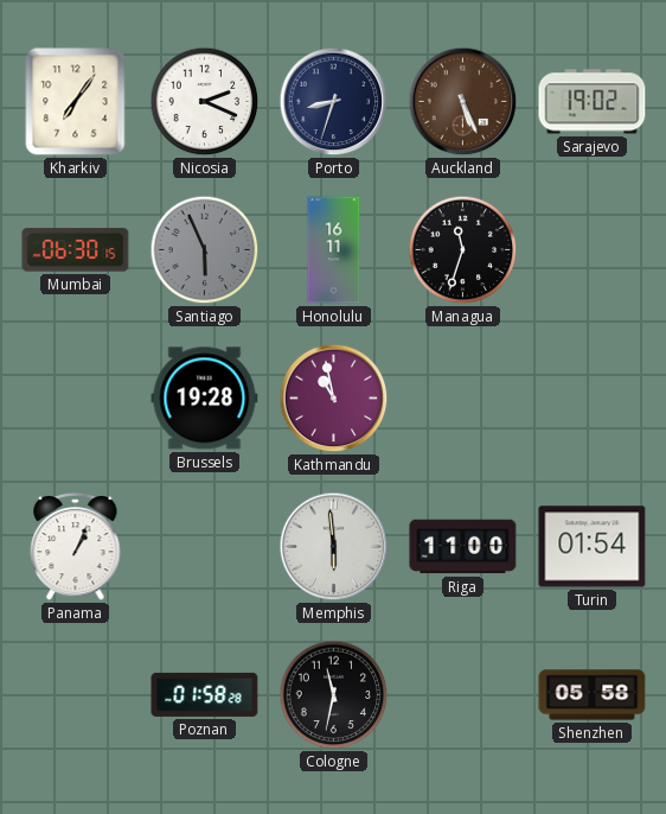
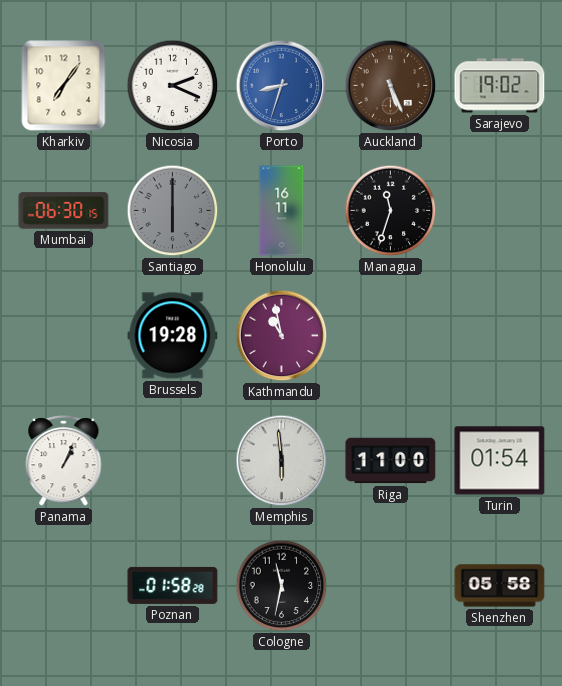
Porto dial: navy -> blue (282, 86)
Santiago: 5:56 -> 6:00 (173, 211)
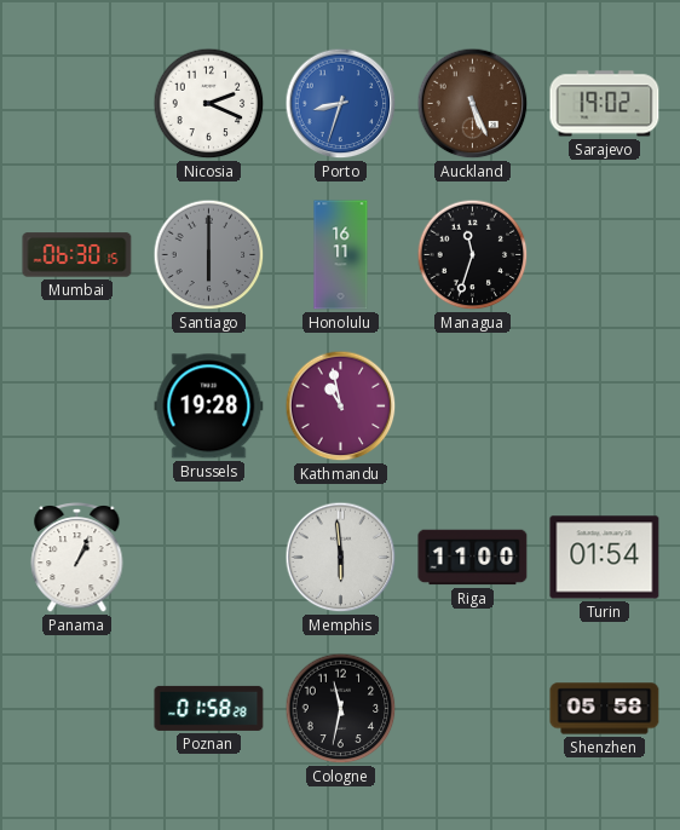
Kharkiv: 7:06 -> none (64, 86)
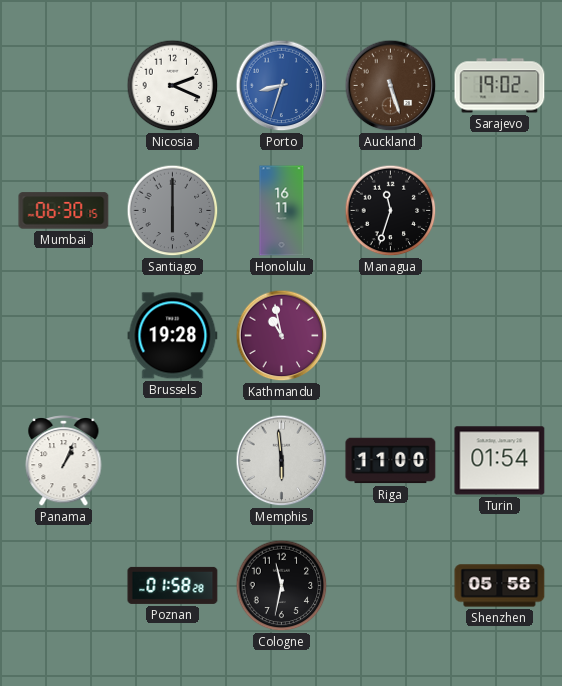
Auckland: 5:26 -> 5:27 (391, 86)
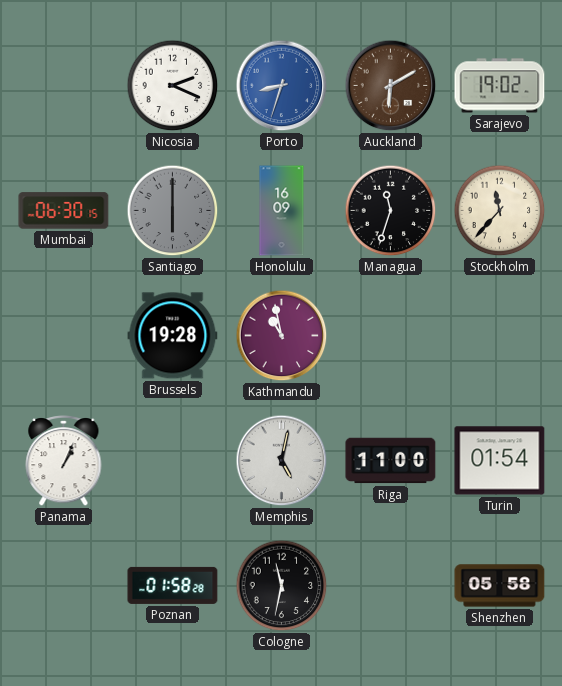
Auckland: 5:27 -> 6:10 (391, 86)
Honolulu: 16:11 -> 16:09 (282, 211)
Stockholm: none -> 11:37 (500, 211)
Memphis: 5:59 -> 5:02 (282, 461)
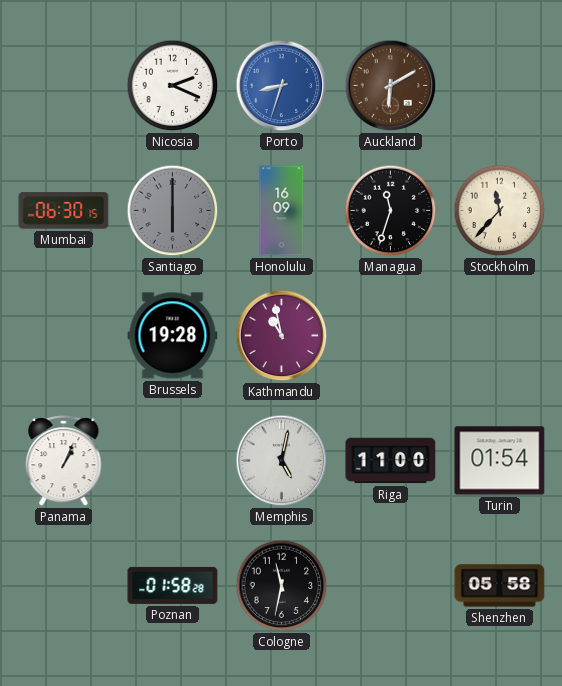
Sarajevo: 19:02 -> none (500, 86)
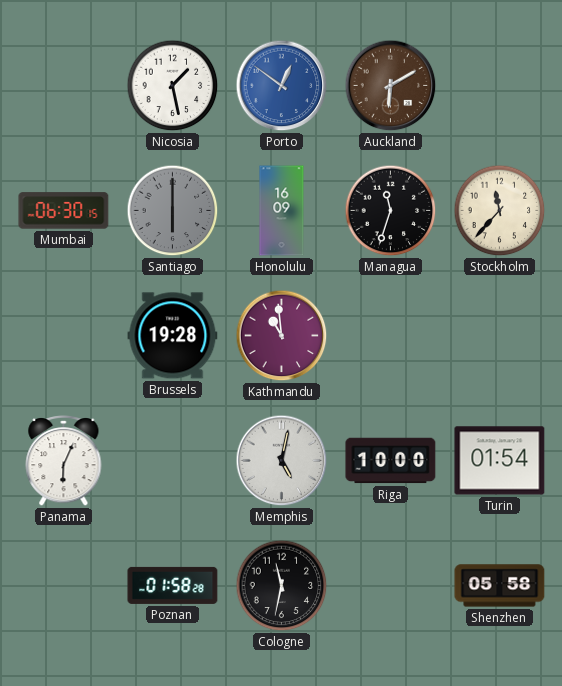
Nicosia: 2:19 -> 1:28 (173, 86)
Porto: 8:33 -> 12:51 (282, 86)
Kathmandu: 10:58 -> 10:59 (282, 336)
Panama: 1:04 -> 6:04 (64, 461)
Riga: 11:00 -> 10:00 (391, 461)
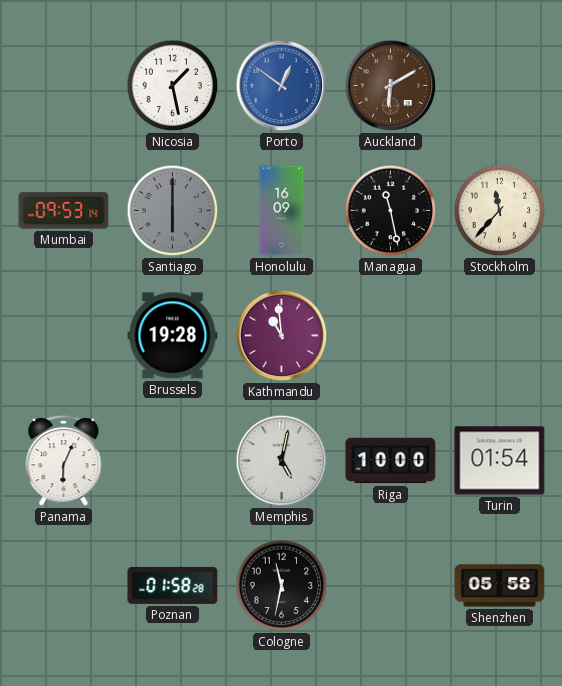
Mumbai: 06:30 -> 09:53 (64, 211)
Managua: 11:33 -> 11:28 (391, 211)
